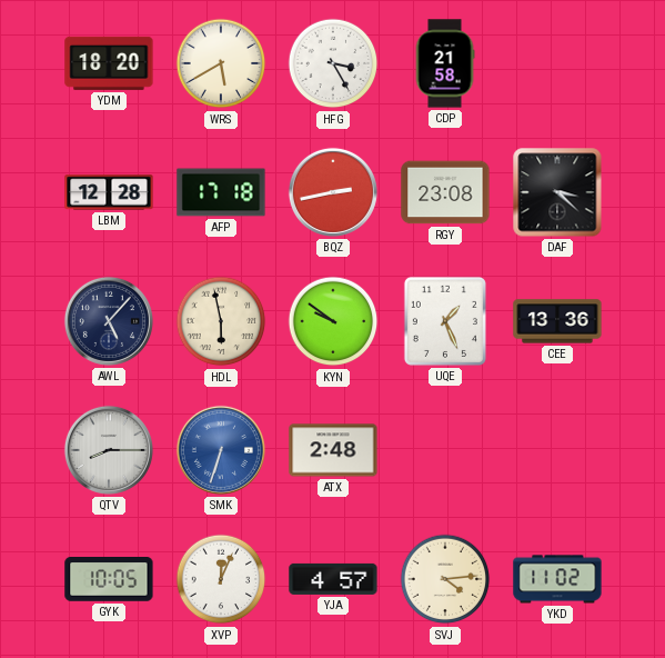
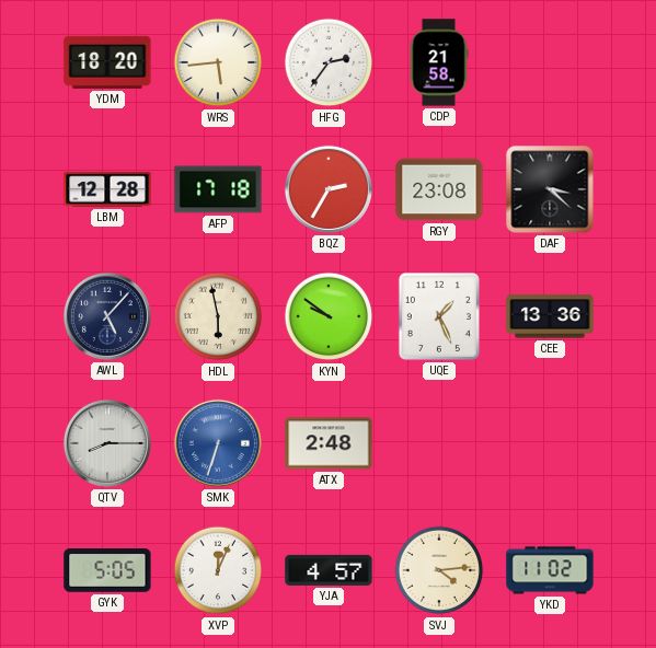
WRS: 5:40 -> 5:44 (218, 62)
HFG: 3:25 -> 2:36 (329, 62)
BQZ: 2:43 -> 2:35 (329, 189)
GYK: 10:05 -> 5:05 (107, 570)
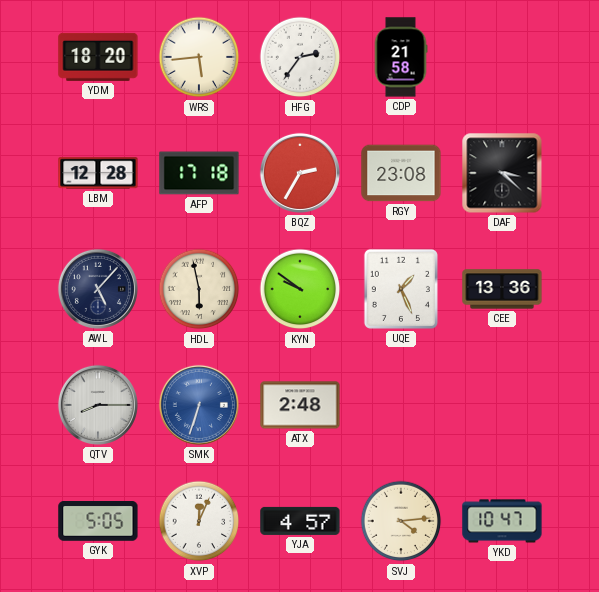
YKD: 11:02 -> 10:47 (502, 521)
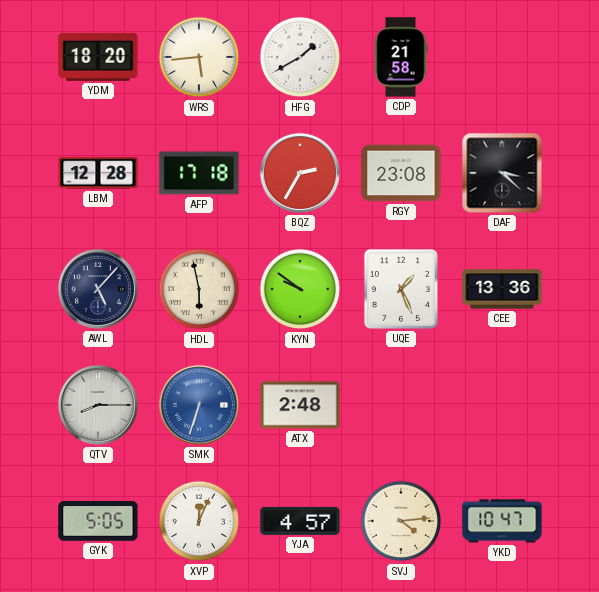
HFG: 2:36 -> 1:40 (300, 57)
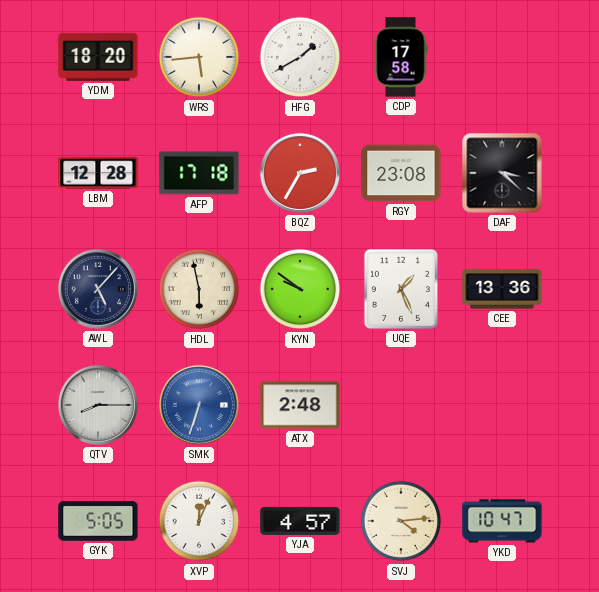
CDP: 21:58 -> 17:58 (401, 57)
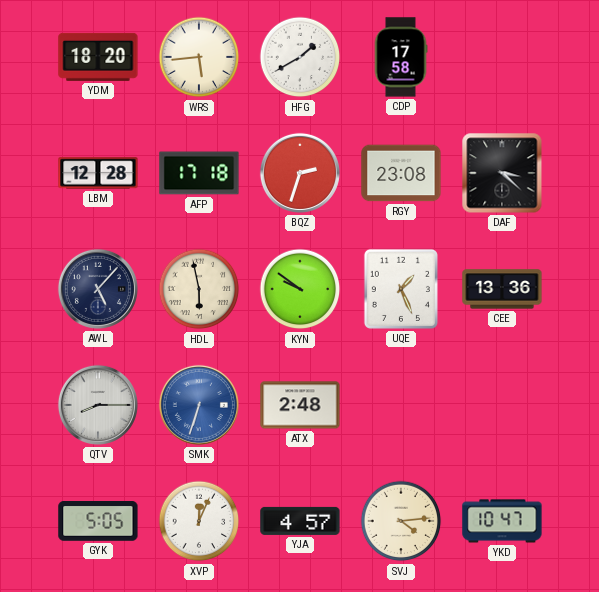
BQZ: 2:35 -> 2:33 (300, 173)
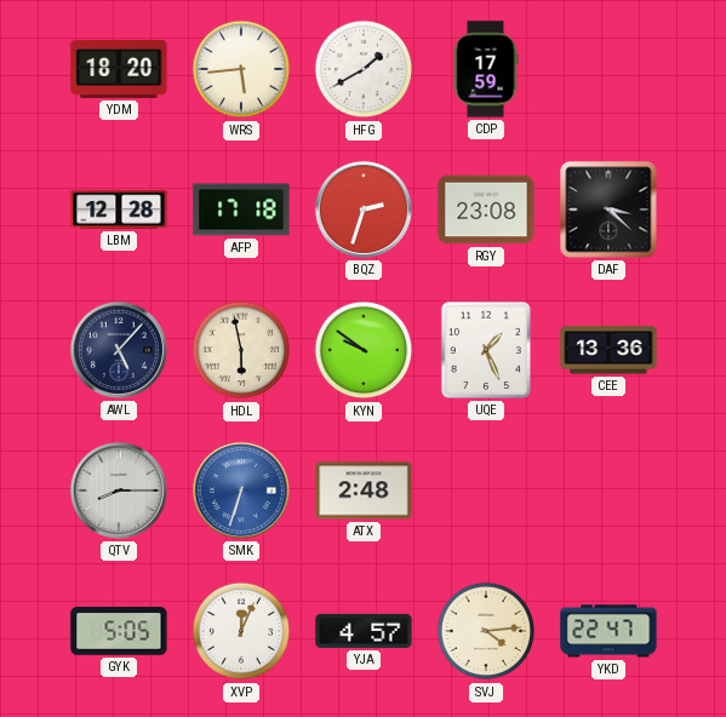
CDP: 17:58 -> 17:59 (486, 69)
YKD: 10:47 -> 22:47 (608, 631)
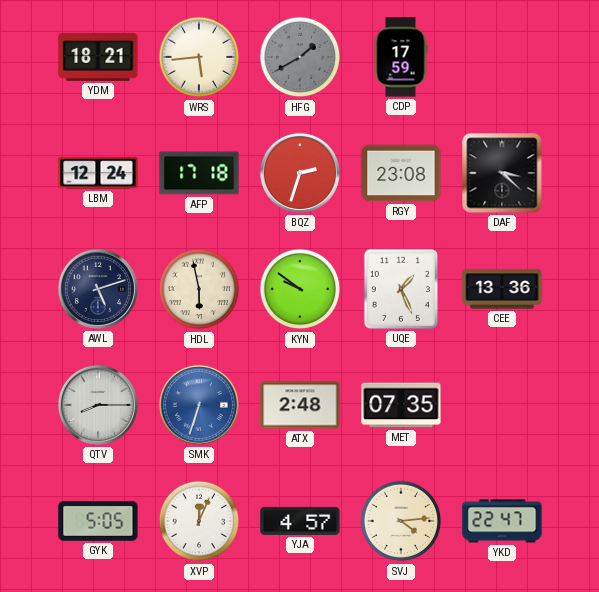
YDM: 18:20 -> 18:21 (98, 57)
HFG dial: white -> grey (300, 57)
LBM: 12:28 -> 12:24 (98, 173)
AWL: 5:07 -> 5:12 (98, 289)
MET: none -> 07:35 (401, 405)
